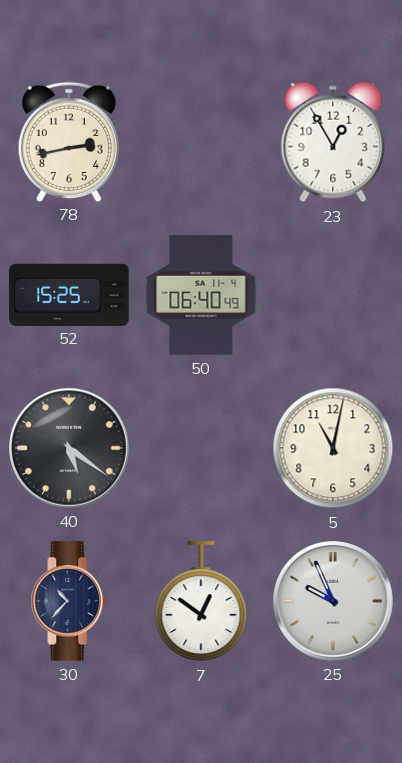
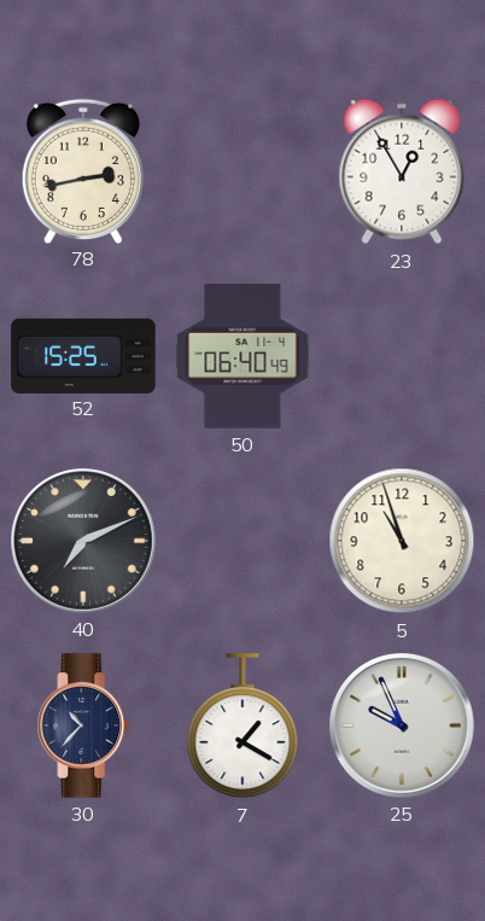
40: 5:21 -> 7:11 (84, 542)
5: 11:02 -> 10:57 (402, 541)
7: 12:51 -> 1:20 (242, 727)
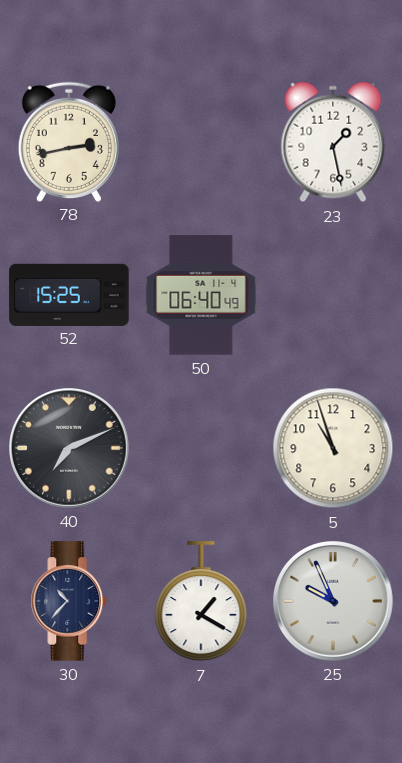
23: 12:55 -> 1:28 (333, 142)
